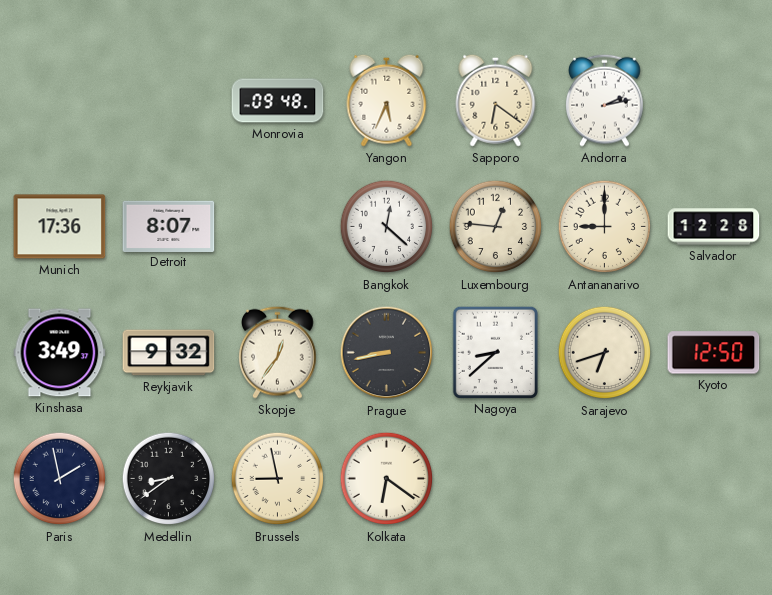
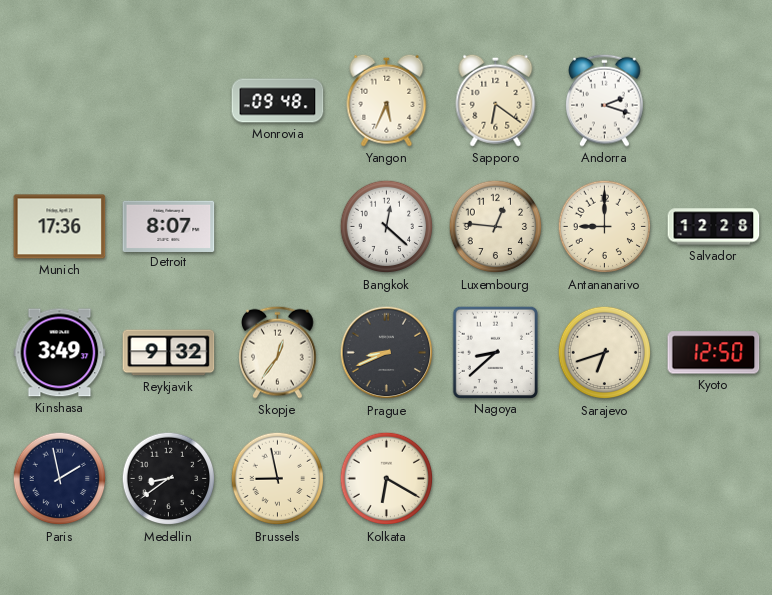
Andorra: 2:13 -> 2:18 (605, 100)
Prague: 8:43 -> 8:41 (387, 353)
Kolkata: 6:21 -> 6:20 (387, 479)
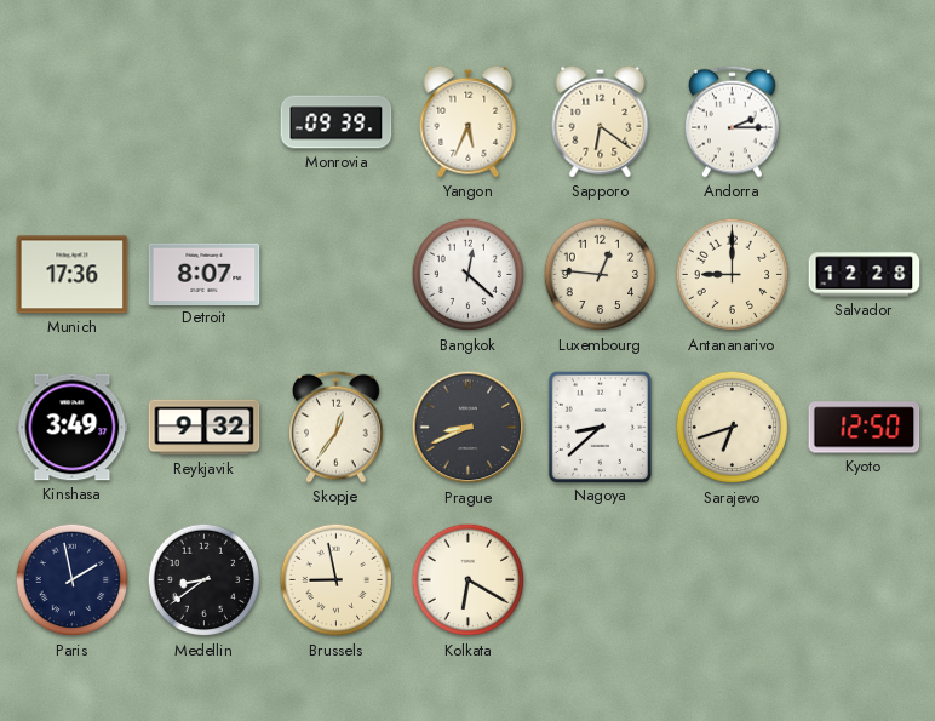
Monrovia: 09:48 -> 09:39 (337, 122)
Andorra: 2:18 -> 2:15 (733, 121)
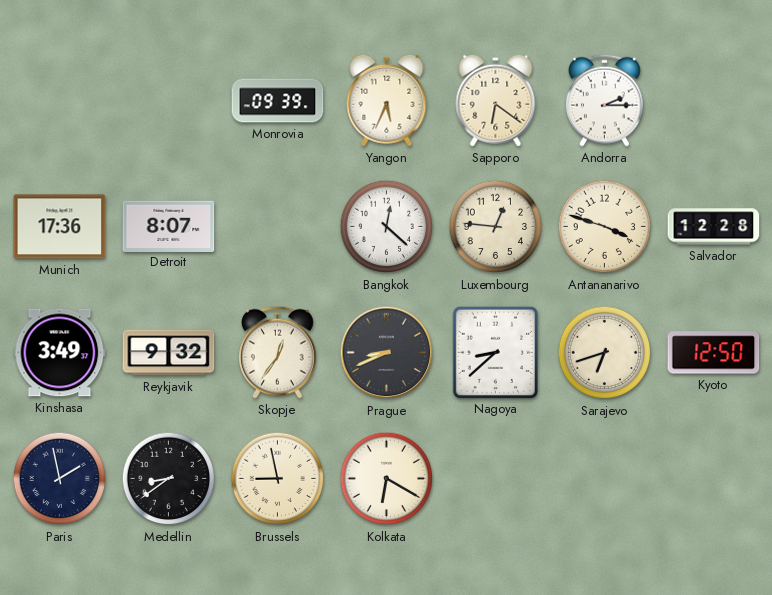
Antananarivo: 9:00 -> 3:48 (605, 227)
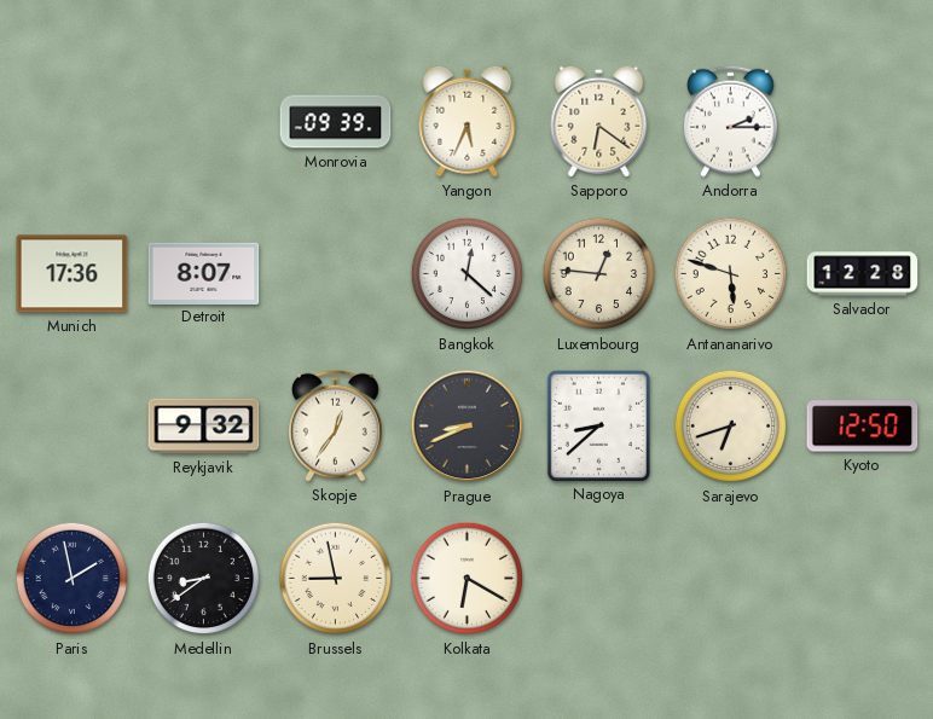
Antananarivo: 3:48 -> 5:48 (731, 274)
Kinshasa: 3:49 -> none (60, 353)
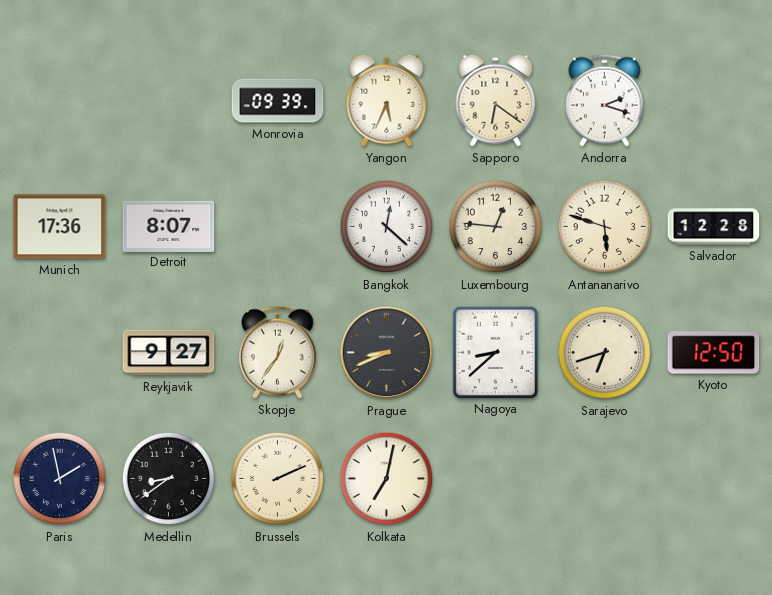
Andorra: 2:15 -> 2:18 (605, 100)
Reykjavik: 9:32 -> 9:27 (169, 353)
Brussels: 8:58 -> 2:11 (278, 479)
Kolkata: 6:20 -> 7:02 (387, 479)
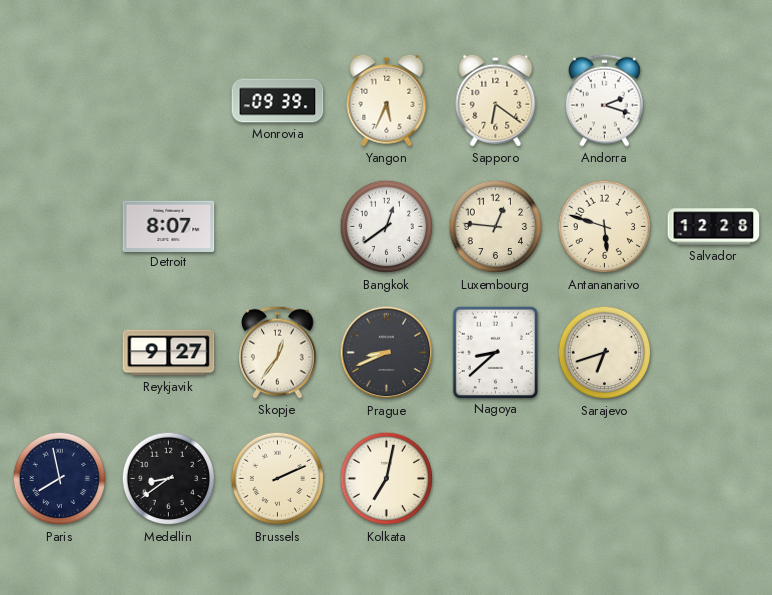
Munich: 17:36 -> none (60, 227)
Bangkok: 12:22 -> 12:39 (387, 227)
Kyoto: 12:50 -> none (714, 353)
Paris: 1:58 -> 7:58 (60, 479)
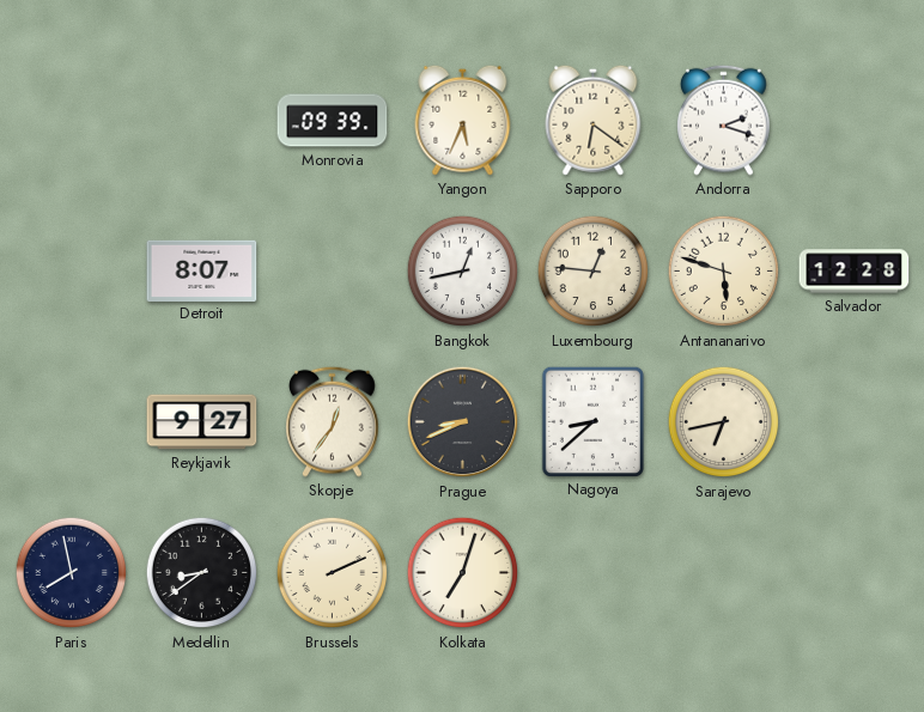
Bangkok: 12:39 -> 12:43 (463, 272)
Sarajevo: 6:42 -> 6:43 (724, 422)
Kolkata: 7:02 -> 7:03 (463, 573)
